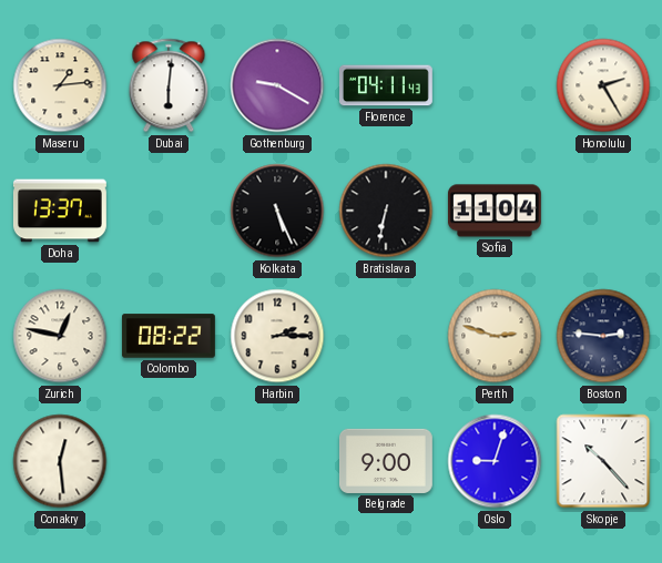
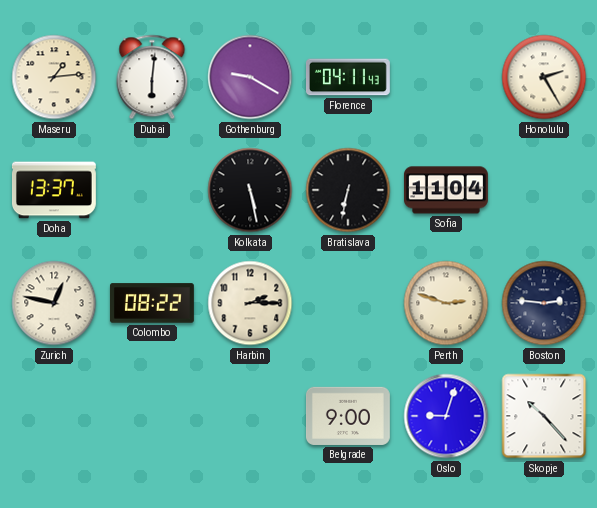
Kolkata: 5:26 -> 5:28 (250, 190)
Conakry: 12:29 -> none (60, 461)
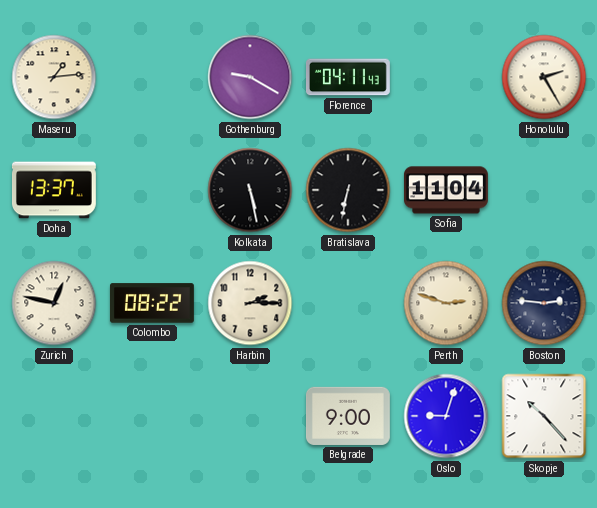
Dubai: 6:01 -> none (152, 77)
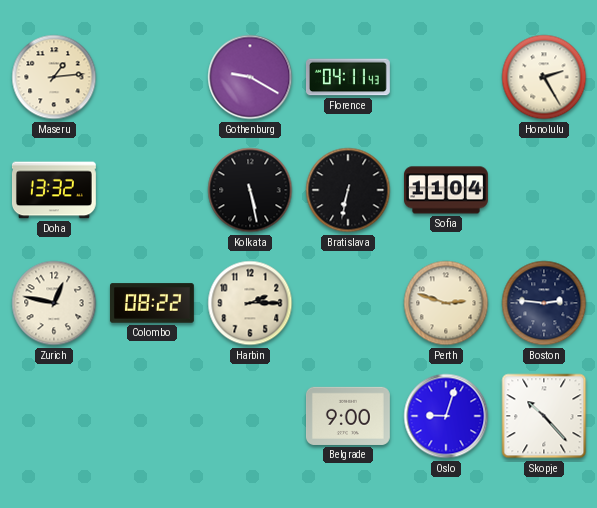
Doha: 13:37 -> 13:32 (54, 190)
